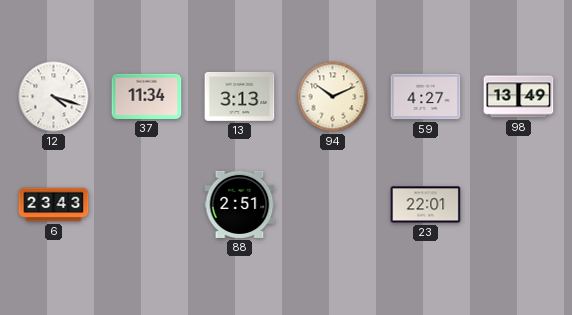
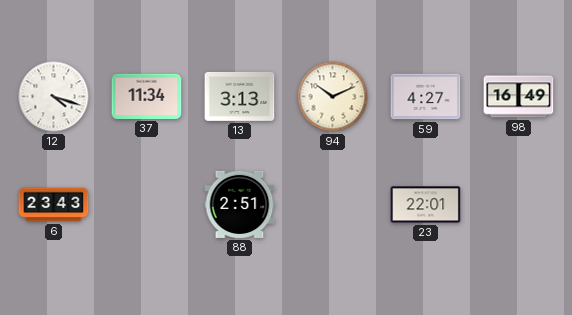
98: 13:49 -> 16:49 (519, 97)
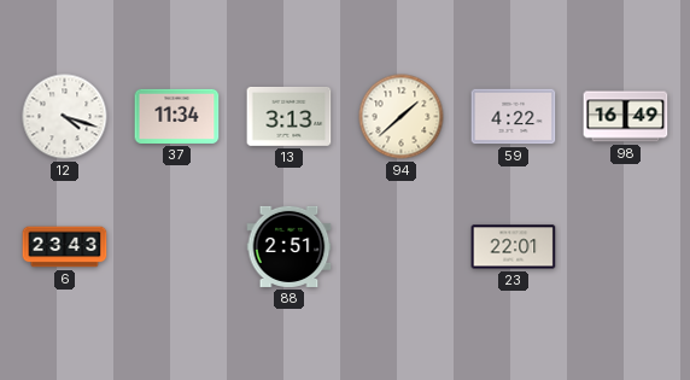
94: 10:11 -> 1:38 (402, 117)
59: 4:27 -> 4:22 (514, 117)
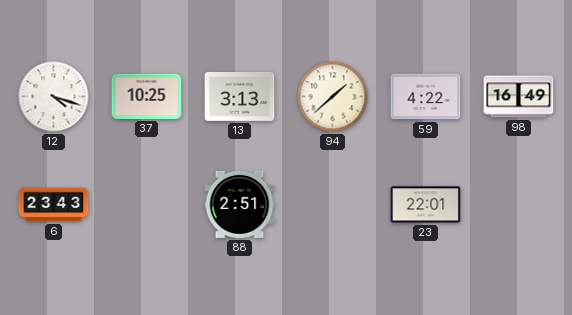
37: 11:34 -> 10:25 (147, 96)
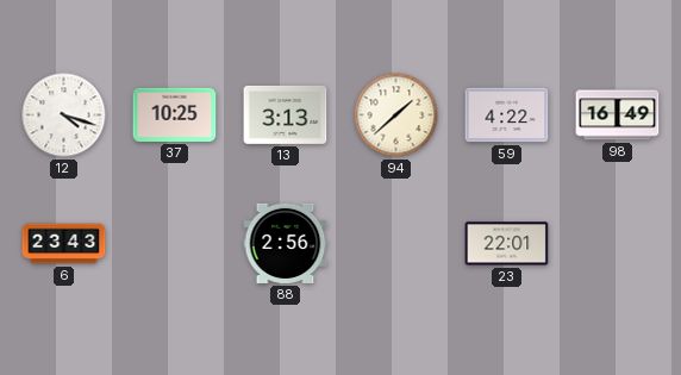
88: 2:51 -> 2:56 (286, 243)
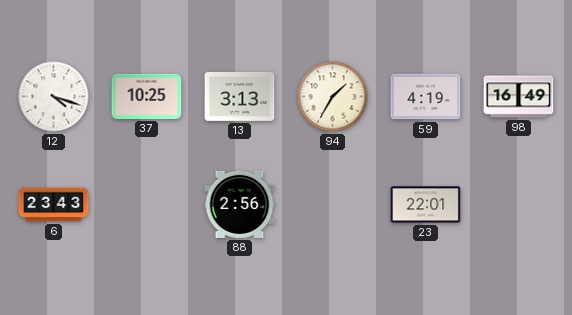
94: 1:38 -> 1:35 (333, 97)
59: 4:22 -> 4:19 (426, 97)
